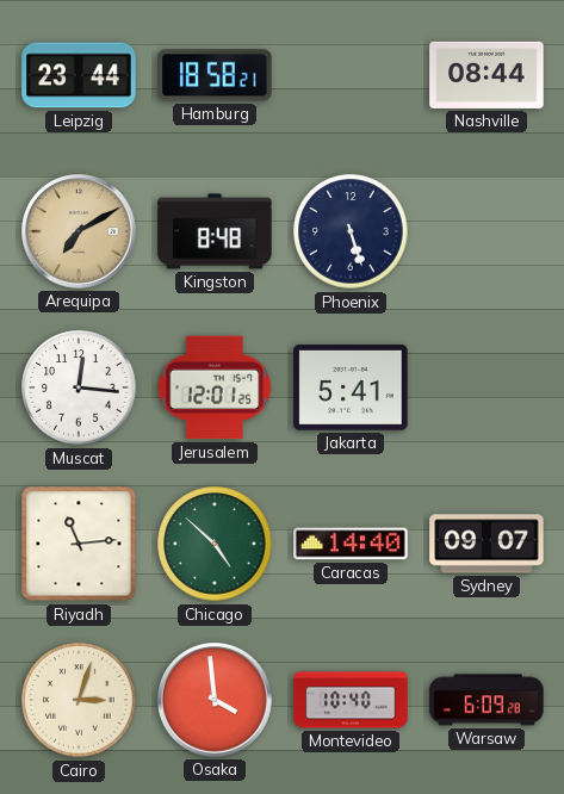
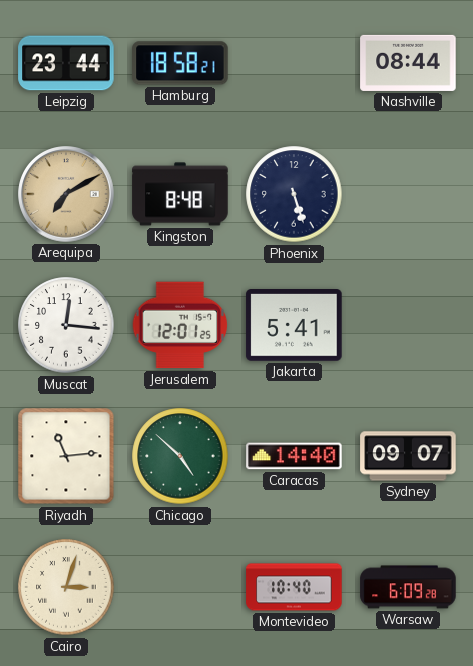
Osaka: 3:59 -> none (215, 700)
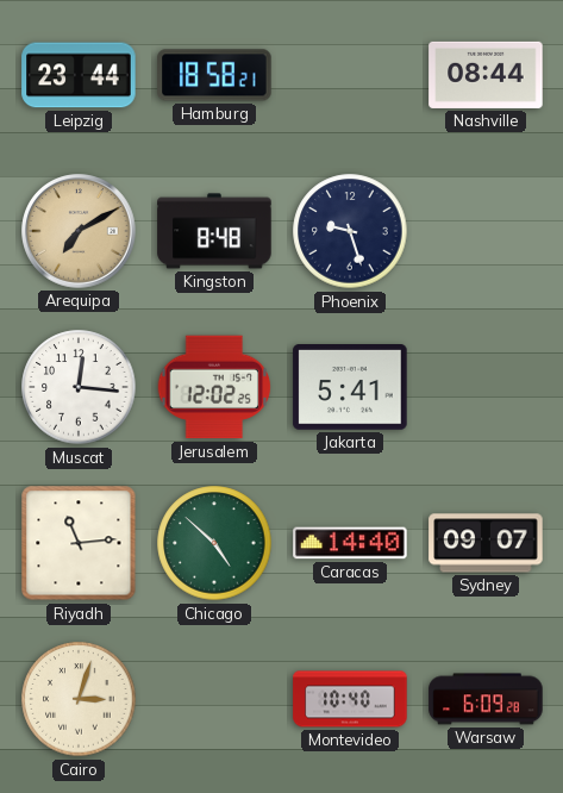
Phoenix: 5:27 -> 9:27 (350, 231)
Jerusalem: 12:01 -> 12:02 (214, 387)
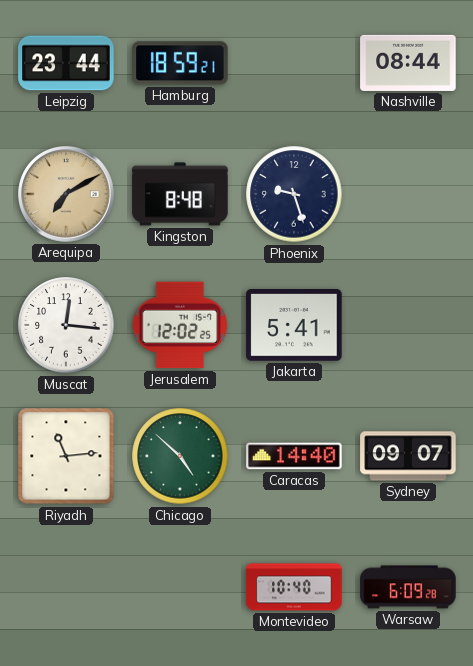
Hamburg: 18:58 -> 18:59 (180, 63)
Cairo: 3:03 -> none (79, 699)
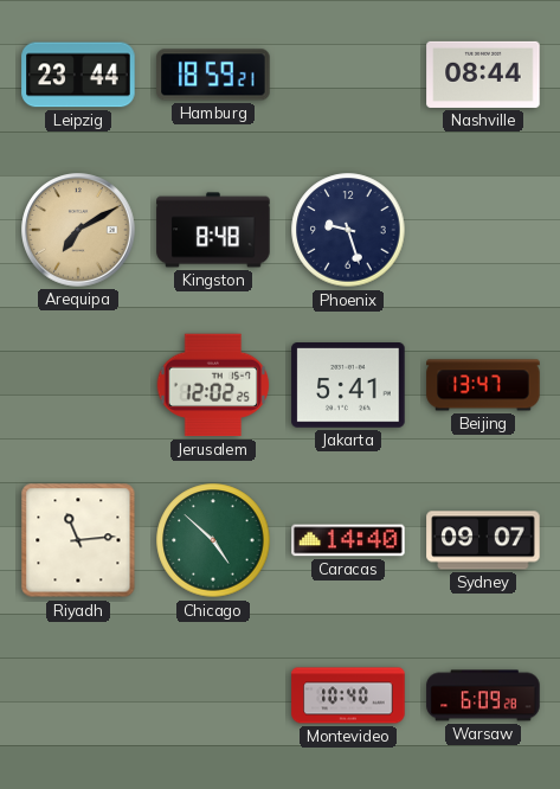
Muscat: 12:16 -> none (66, 325)
Beijing: none -> 13:47 (483, 385)
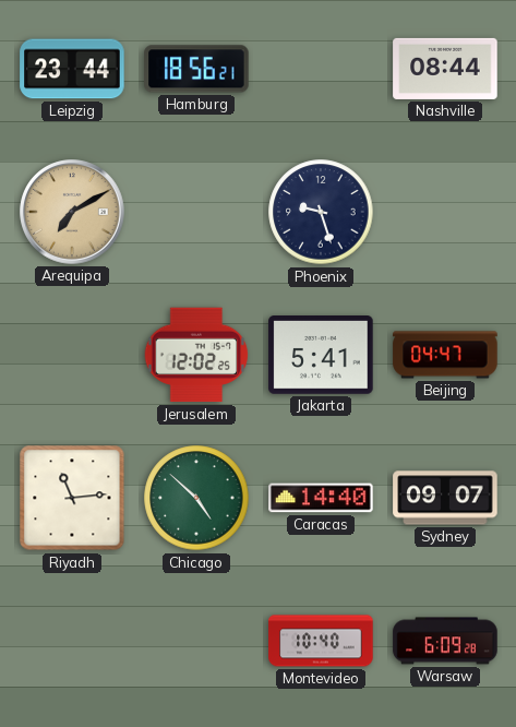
Hamburg: 18:59 -> 18:56 (196, 69)
Kingston: 8:48 -> none (213, 230)
Beijing: 13:47 -> 04:47 (445, 355)
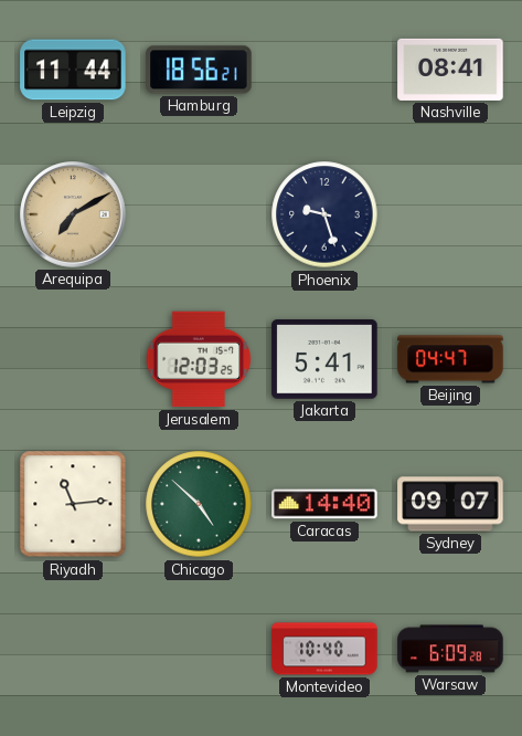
Leipzig: 23:44 -> 11:44 (73, 70)
Nashville: 08:44 -> 08:41 (450, 70)
Jerusalem: 12:02 -> 12:03 (199, 359)
